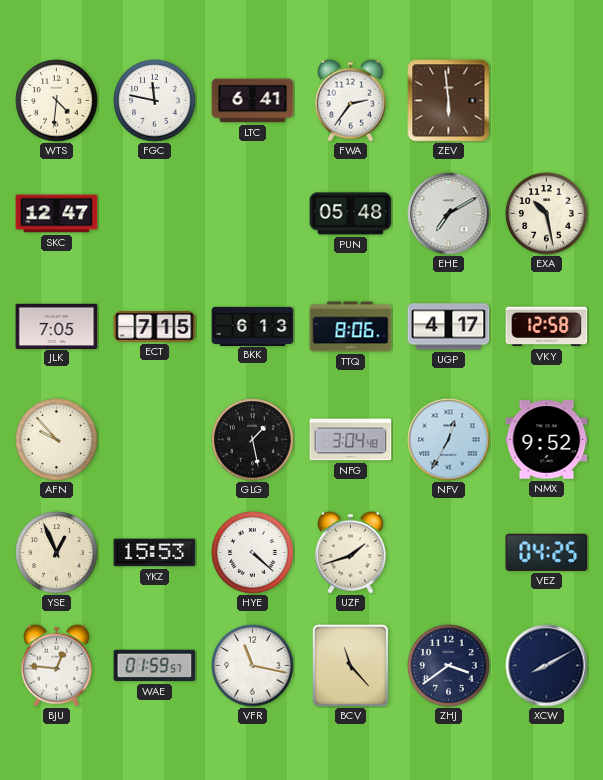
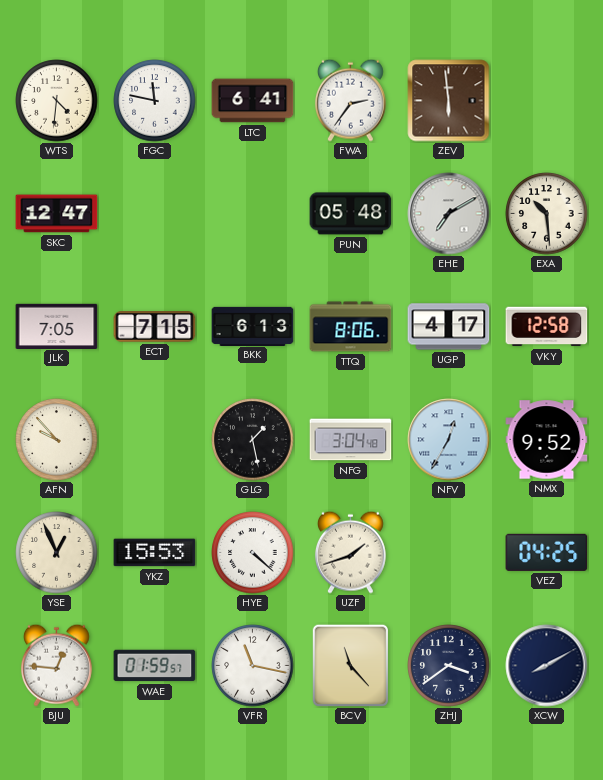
EXA: 10:28 -> 10:29 (547, 214)
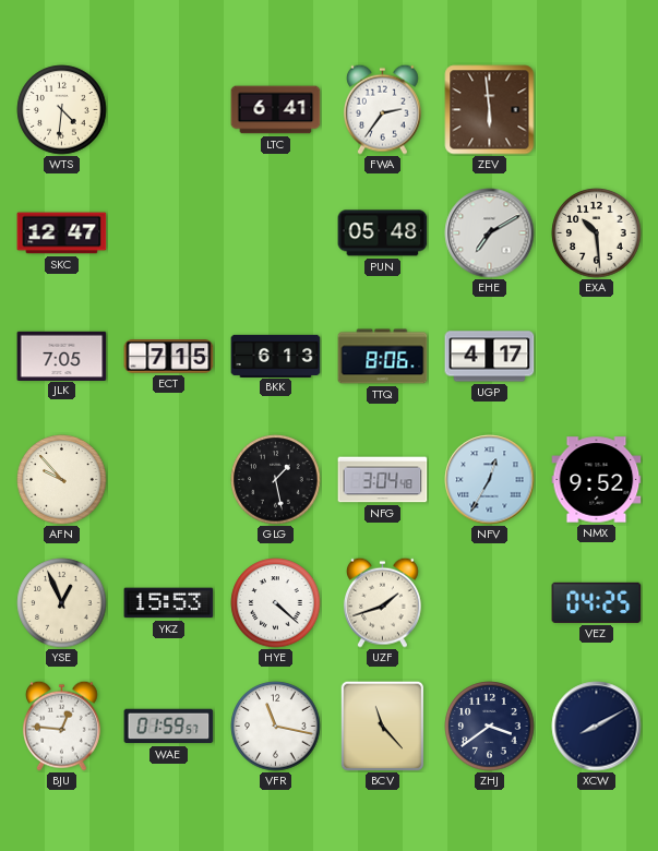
FGC: 11:47 -> none (155, 101)
VKY: 12:58 -> none (547, 327)
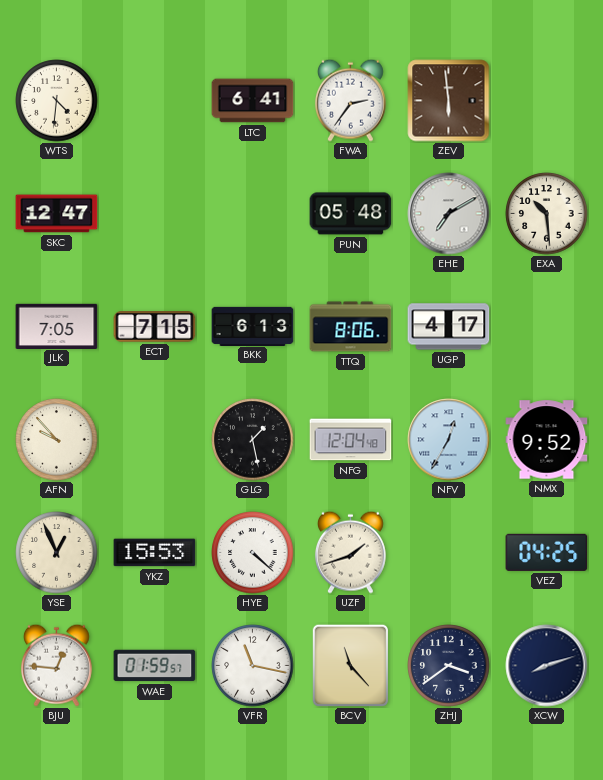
NFG: 3:04 -> 12:04 (351, 440)
XCW: 8:10 -> 8:12 (547, 666)
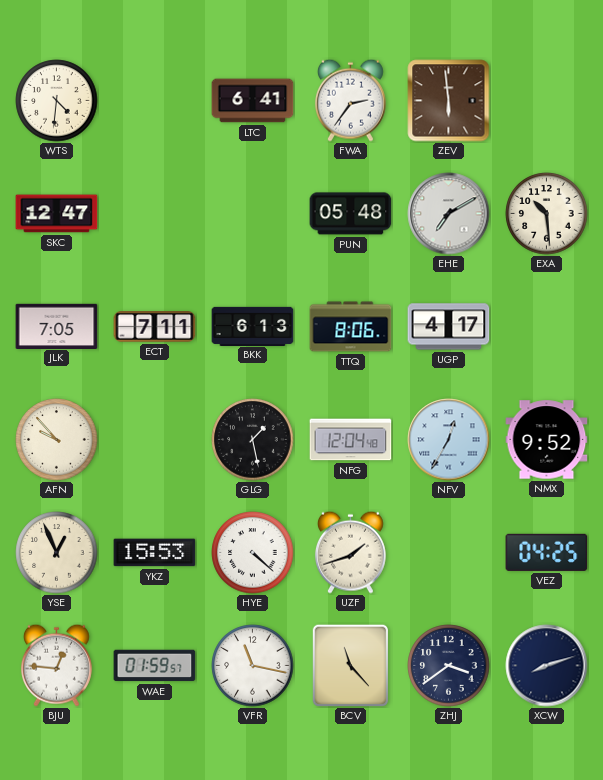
ECT: 7:15 -> 7:11 (155, 327)
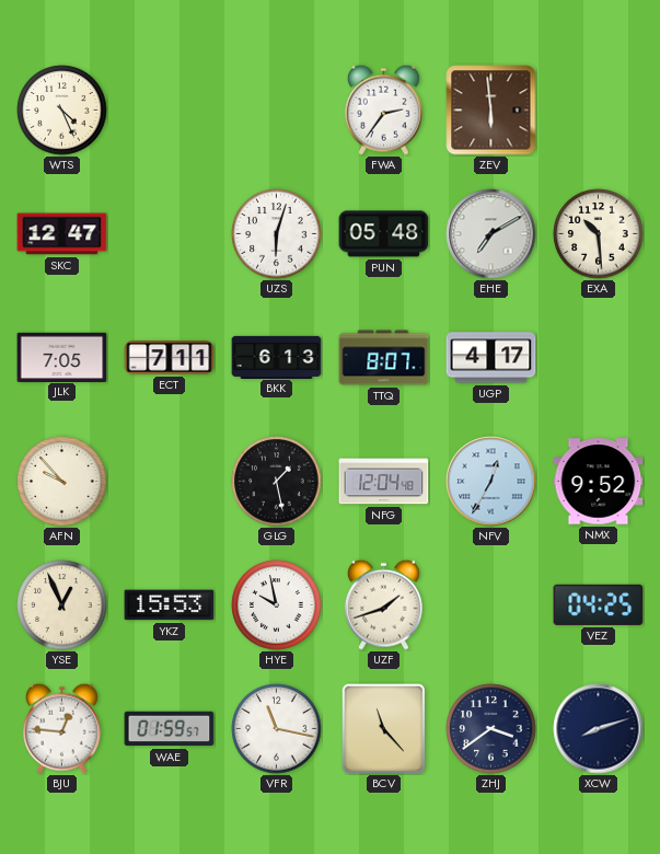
WTS: 4:31 -> 4:26 (62, 111)
LTC: 6:41 -> none (253, 101)
UZS: none -> 6:03 (277, 234)
TTQ: 8:06 -> 8:07 (384, 358)
HYE: 4:22 -> 9:58 (277, 605)
